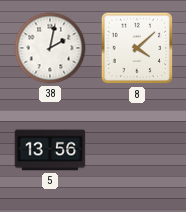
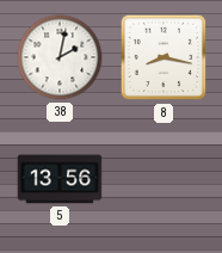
8: 4:08 -> 8:17 (164, 57)
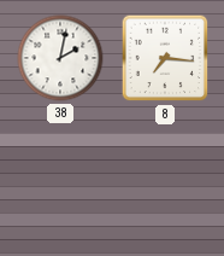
8: 8:17 -> 7:16 (165, 58)
5: 13:56 -> none (60, 179)
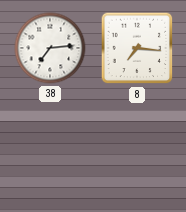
38: 2:02 -> 7:14 (50, 48)
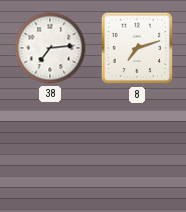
8: 7:16 -> 7:12 (137, 48)
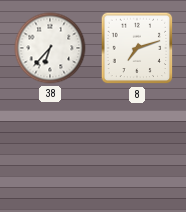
38: 7:14 -> 6:37 (50, 48)
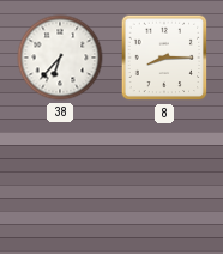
8: 7:12 -> 8:15 (164, 58)
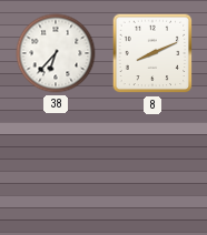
8: 8:15 -> 8:11 (152, 53)
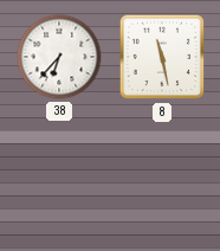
8: 8:11 -> 11:28 (162, 57)
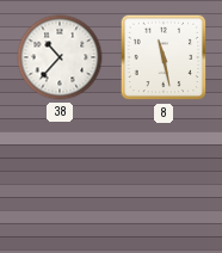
38: 6:37 -> 10:37 (60, 57)
